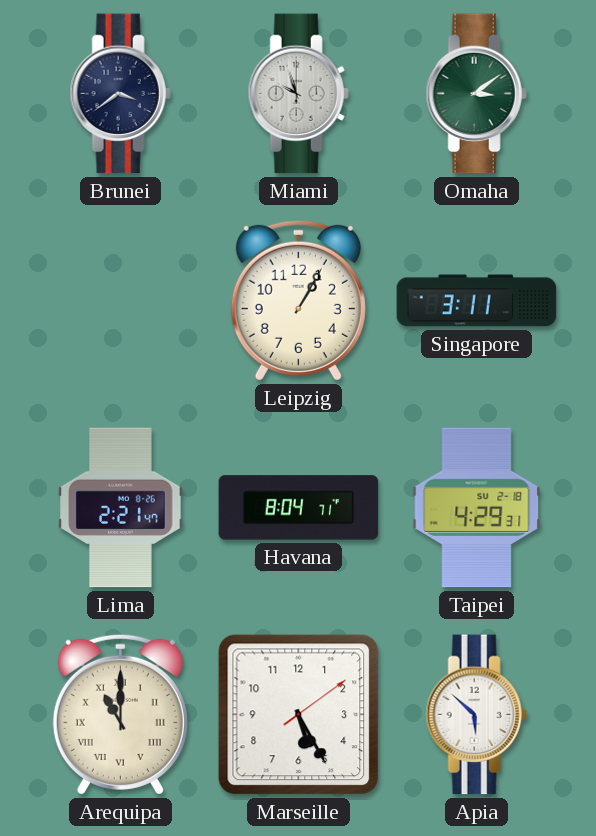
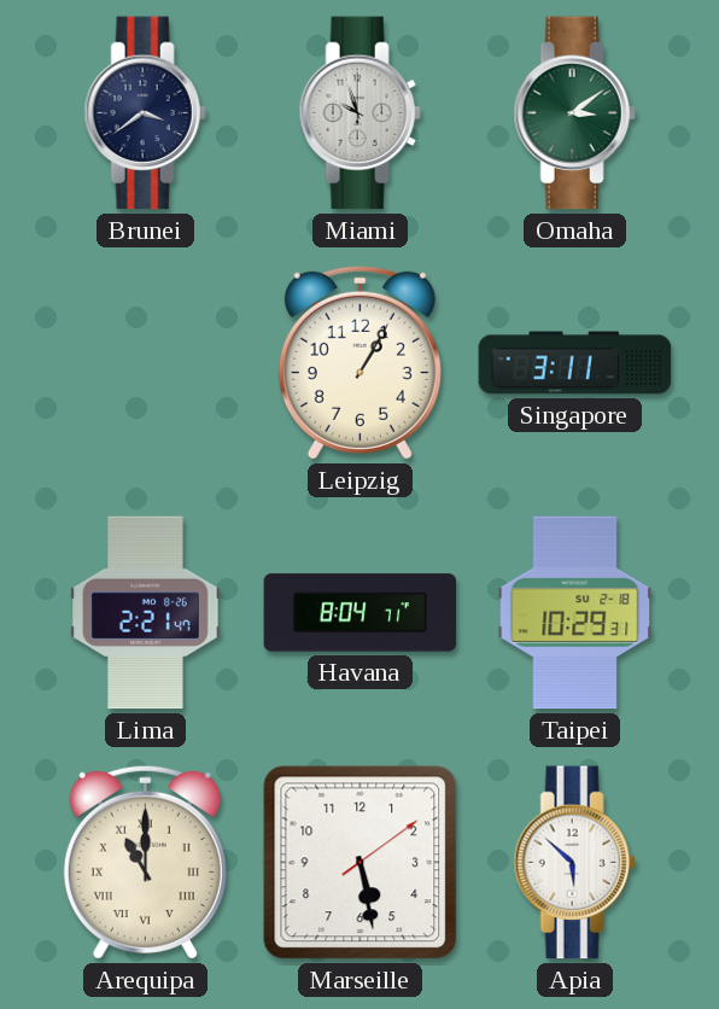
Taipei: 4:29 -> 10:29 (575, 613)
Marseille: 5:25 -> 5:28 (361, 863)
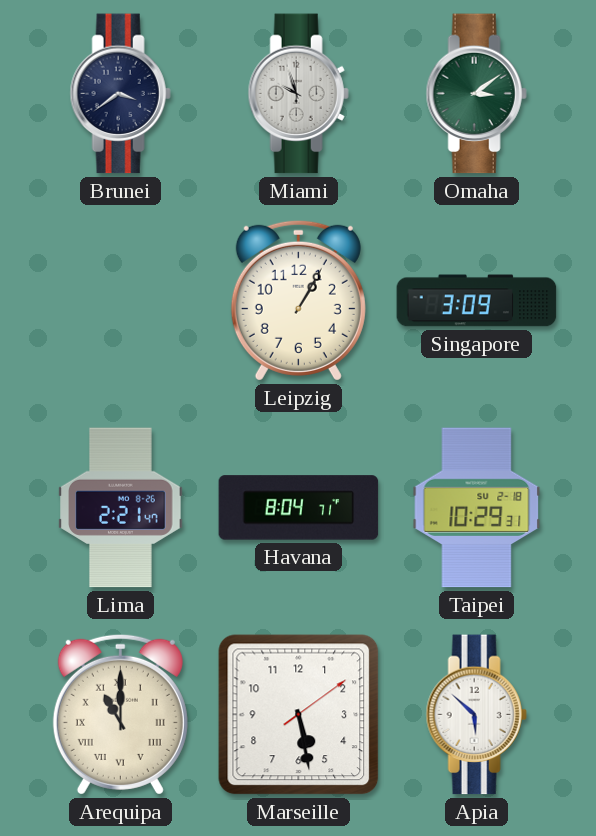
Singapore: 3:11 -> 3:09 (477, 301)
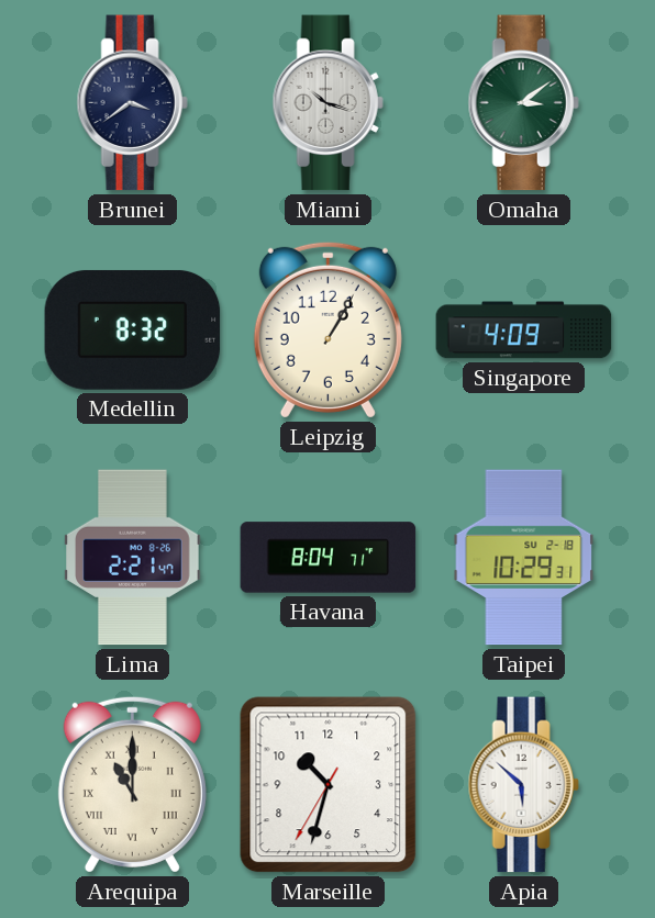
Miami: 9:57 -> 10:18 (327, 103)
Medellin: none -> 8:32 (133, 329)
Singapore: 3:09 -> 4:09 (524, 331)
Marseille: 5:28 -> 10:32 (329, 785)
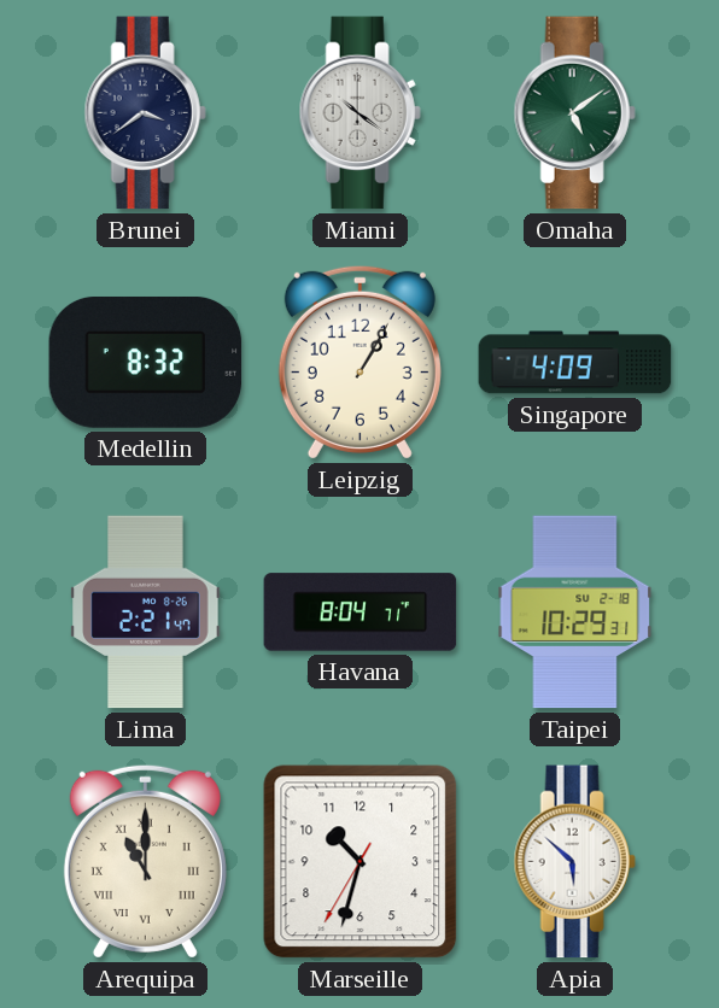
Miami: 10:18 -> 10:21 (359, 113)
Omaha: 3:09 -> 5:09 (574, 113)
